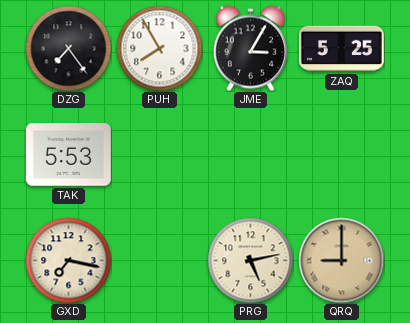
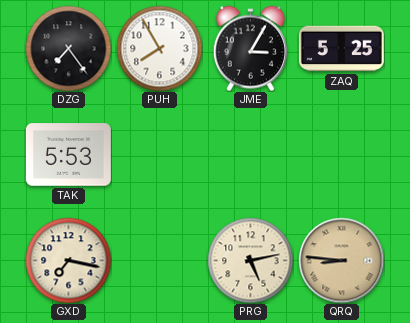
QRQ: 9:00 -> 8:46 (341, 260)
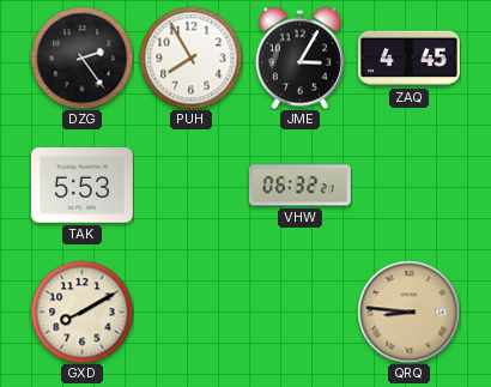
DZG: 7:24 -> 2:24 (81, 58)
ZAQ: 5:25 -> 4:45 (408, 59)
VHW: none -> 06:32 (299, 186)
GXD: 7:17 -> 8:10 (81, 312)
PRG: 5:13 -> none (250, 260)
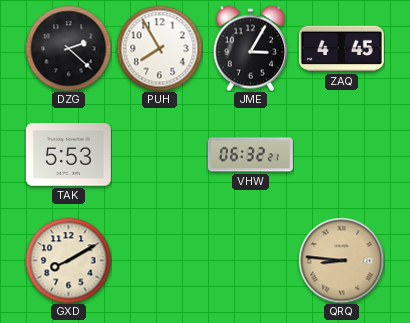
DZG: 2:24 -> 2:22 (68, 48)
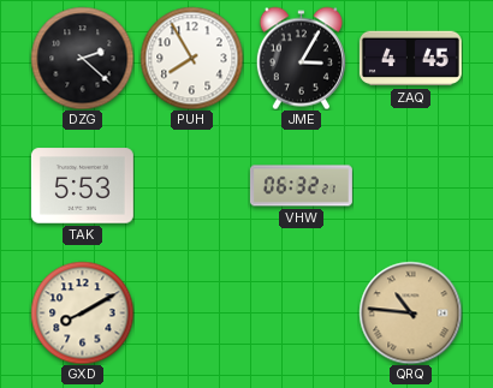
QRQ: 8:46 -> 10:46 (410, 312)
